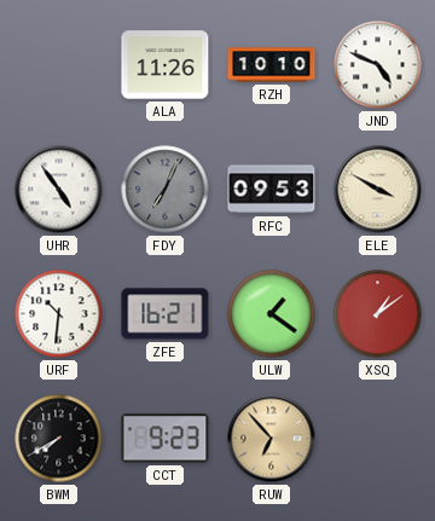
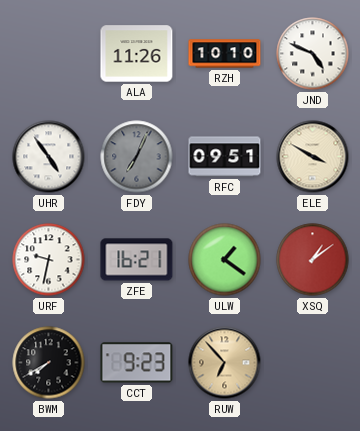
RFC: 09:53 -> 09:51 (225, 157)
URF: 10:31 -> 9:32 (49, 260)
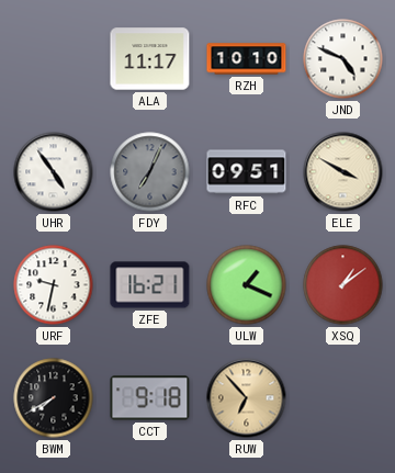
ALA: 11:26 -> 11:17 (150, 59)
ULW: 1:21 -> 1:19 (247, 285)
CCT: 9:23 -> 9:18 (150, 398)
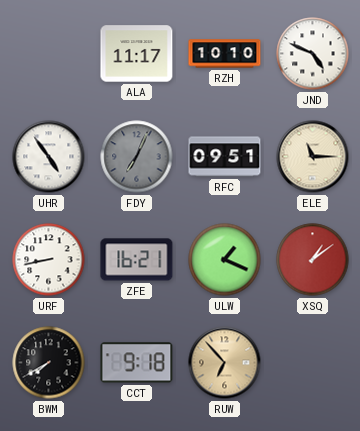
ELE: 3:50 -> 11:15 (313, 157)
URF: 9:32 -> 8:43 (49, 260)
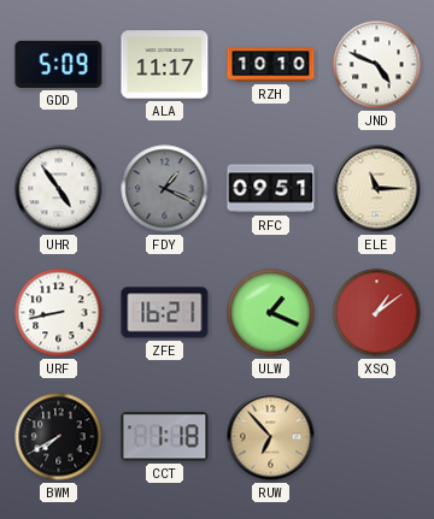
GDD: none -> 5:09 (59, 64)
FDY: 7:04 -> 1:19 (165, 189)
CCT: 9:18 -> 1:18 (165, 437)
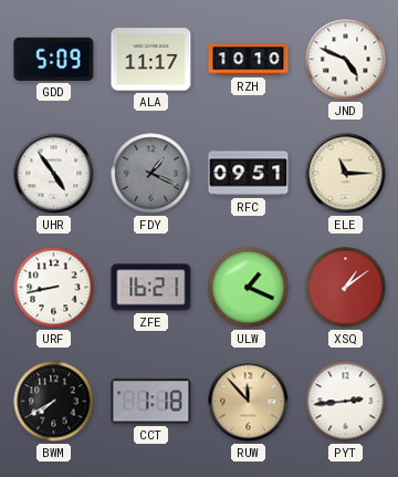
RUW: 6:53 -> 11:53 (249, 402)
PYT: none -> 2:44 (346, 402)
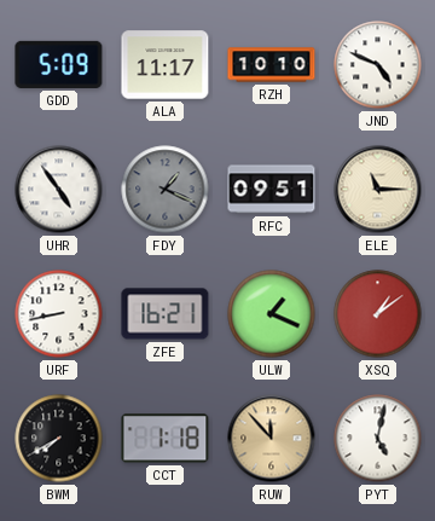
PYT: 2:44 -> 5:02 (378, 439)
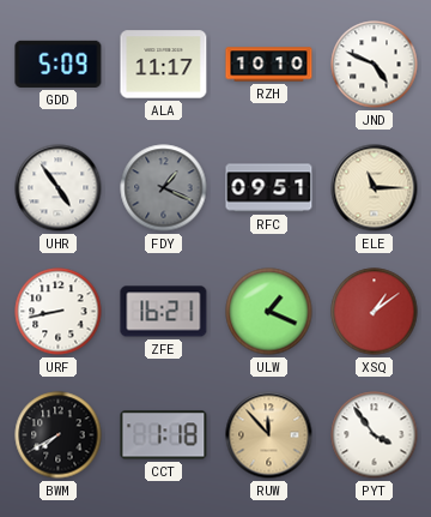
PYT: 5:02 -> 3:54 (375, 435)
